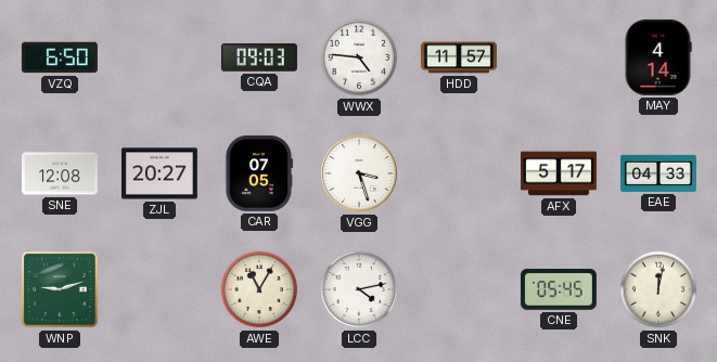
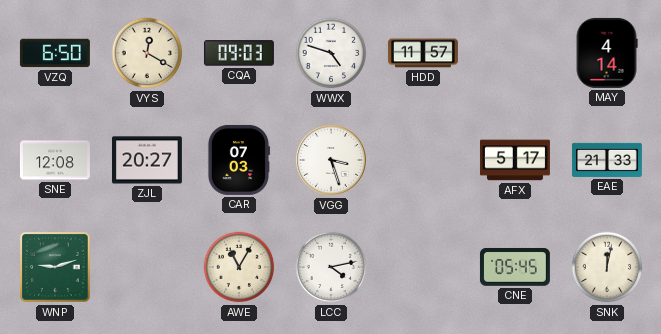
VYS: none -> 12:20 (147, 53)
WWX: 4:46 -> 4:48 (331, 53)
CAR: 07:05 -> 07:03 (238, 160)
EAE: 04:33 -> 21:33 (607, 160)
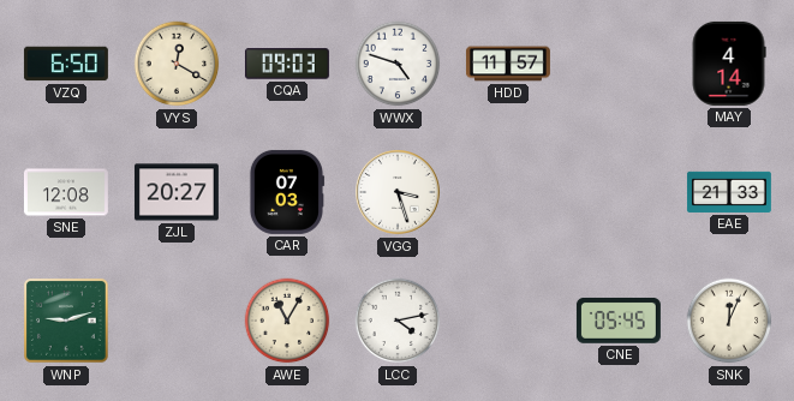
AFX: 5:17 -> none (515, 160)
SNK: 12:02 -> 12:04 (729, 321)
